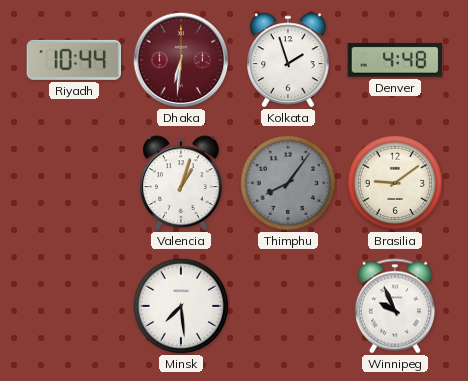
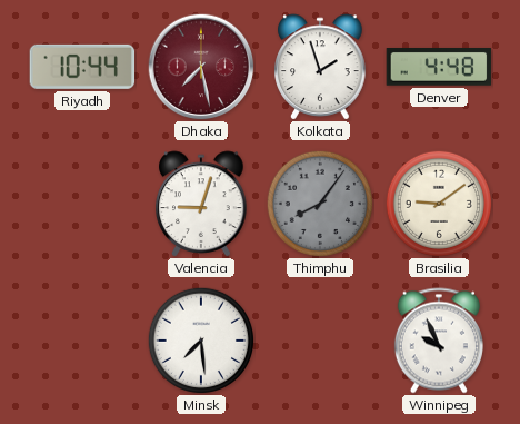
Dhaka: 6:31 -> 7:28 (201, 67)
Valencia: 1:03 -> 9:03 (201, 204)
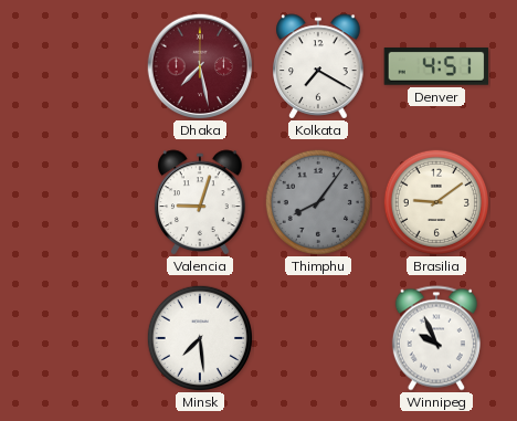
Riyadh: 10:44 -> none (82, 67)
Kolkata: 1:57 -> 7:20 (318, 66)
Denver: 4:48 -> 4:51 (436, 66)
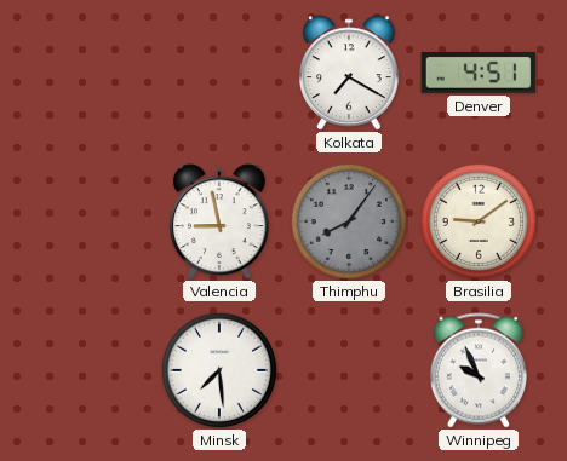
Dhaka: 7:28 -> none (200, 66)
Valencia: 9:03 -> 8:58 (219, 221)
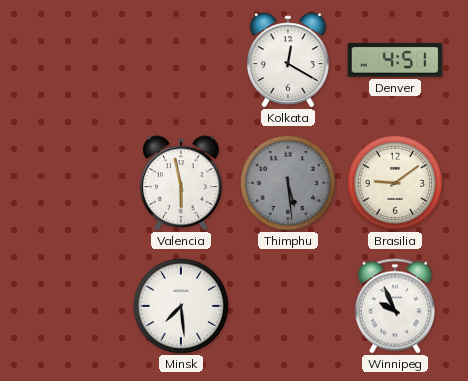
Kolkata: 7:20 -> 12:20 (288, 60)
Valencia: 8:58 -> 5:58 (181, 183)
Thimphu: 8:06 -> 5:29 (287, 182)
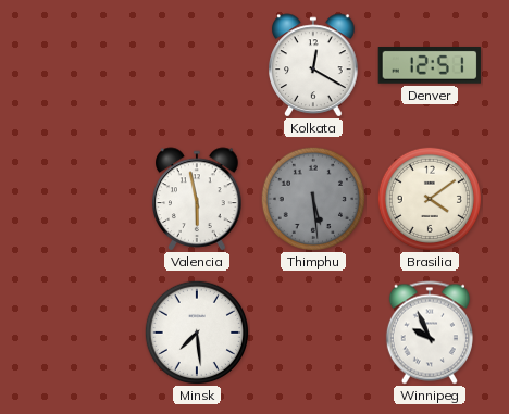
Denver: 4:51 -> 12:51 (430, 65)
Brasilia: 9:09 -> 4:09 (429, 198)
